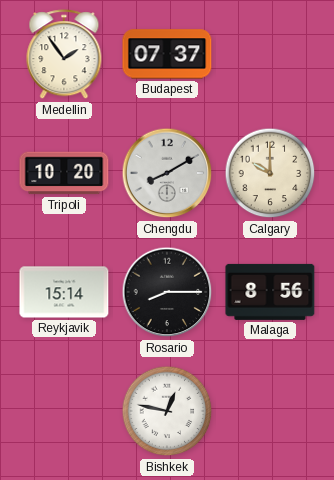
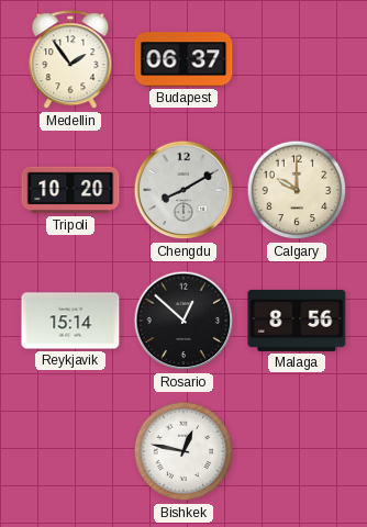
Budapest: 07:37 -> 06:37 (183, 59)
Rosario: 8:15 -> 12:52 (183, 321)
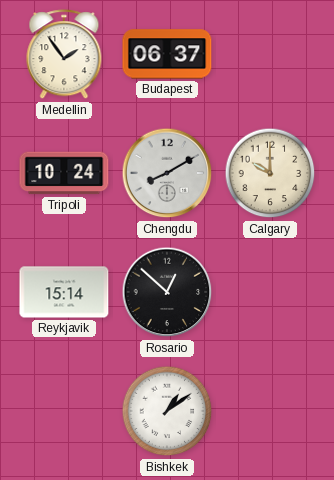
Tripoli: 10:20 -> 10:24 (64, 173)
Malaga: 8:56 -> none (297, 321)
Bishkek: 12:47 -> 1:09 (167, 411)
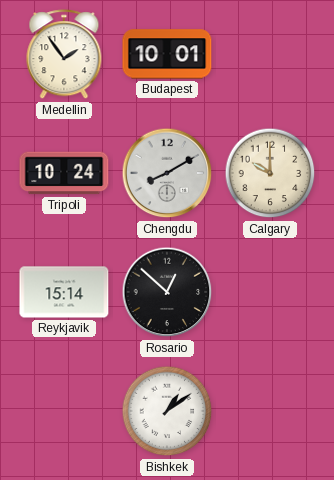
Budapest: 06:37 -> 10:01 (167, 54)
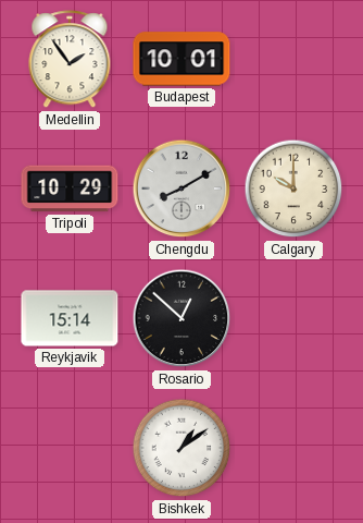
Tripoli: 10:24 -> 10:29 (70, 188)
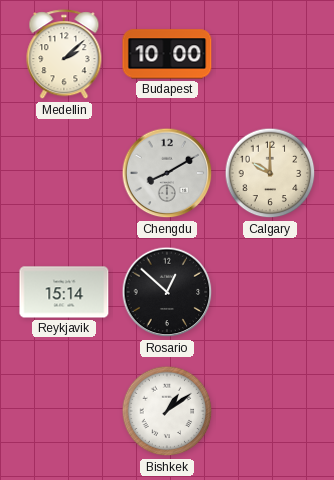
Medellin: 1:54 -> 2:08 (64, 55)
Budapest: 10:01 -> 10:00 (167, 54)
Tripoli: 10:29 -> none (70, 188)
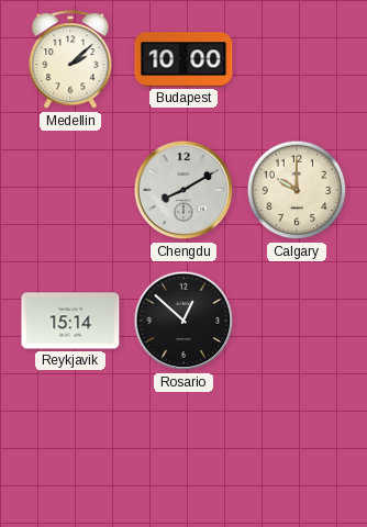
Bishkek: 1:09 -> none (167, 411)
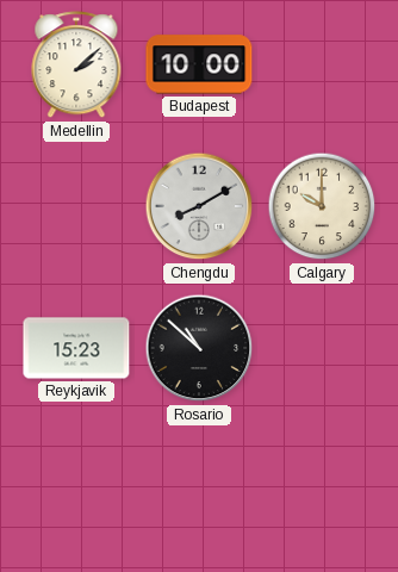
Reykjavik: 15:14 -> 15:23 (76, 348)
Rosario: 12:52 -> 10:52 (199, 348)
